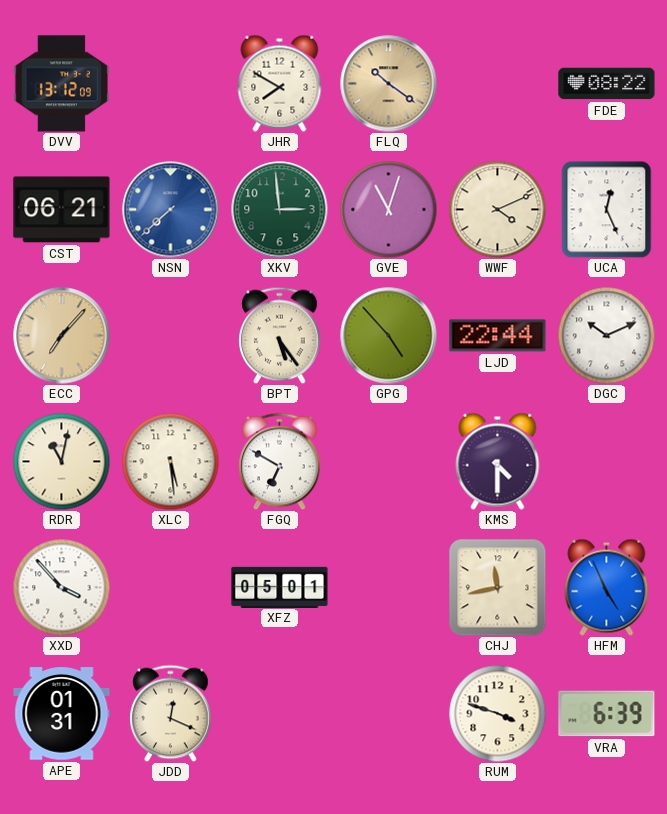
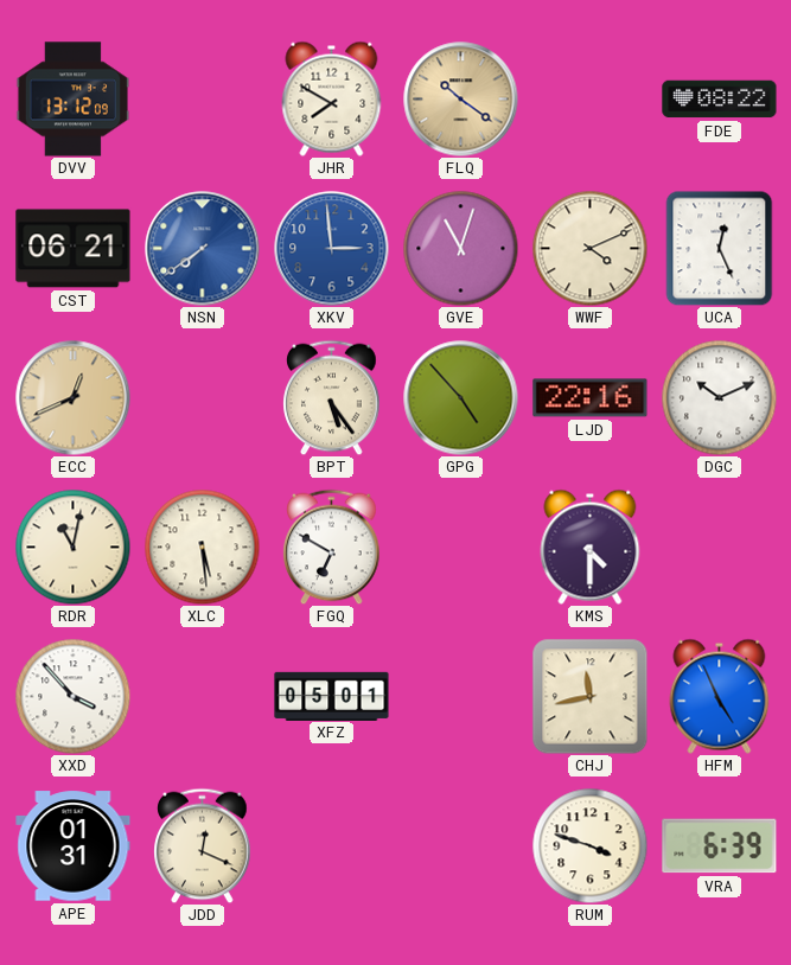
NSN: 7:38 -> 7:39 (203, 249)
XKV dial: green -> blue (332, 249)
ECC: 7:07 -> 12:41 (74, 398)
LJD: 22:44 -> 22:16 (591, 398)
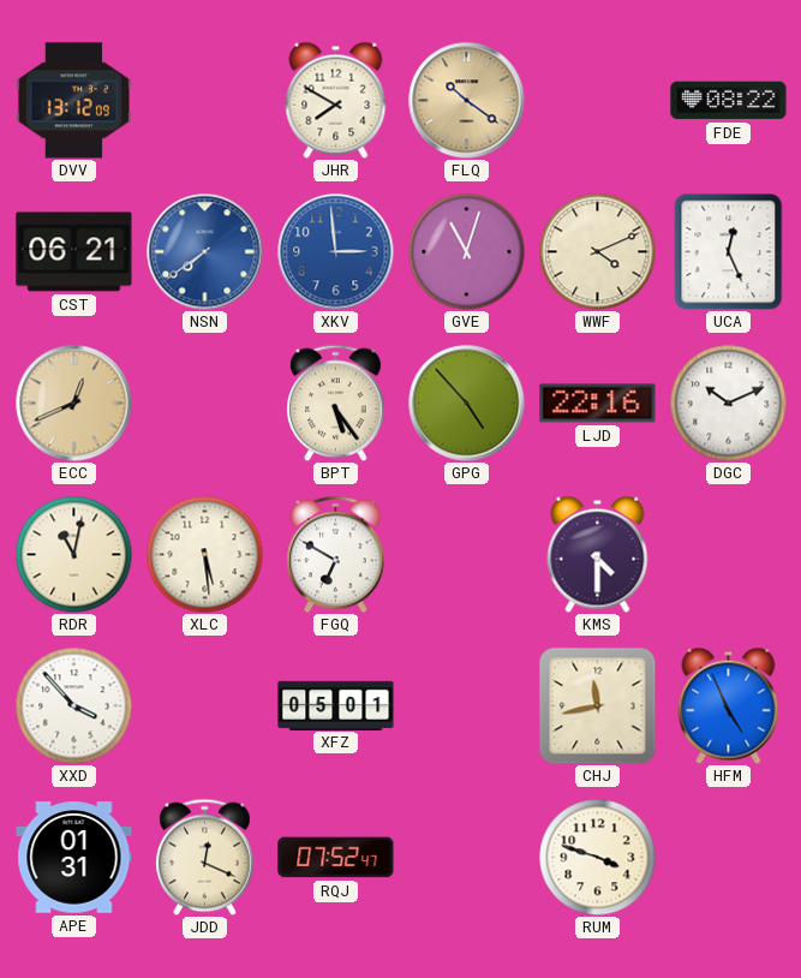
RQJ: none -> 07:52 (336, 858)
VRA: 6:39 -> none (720, 846)
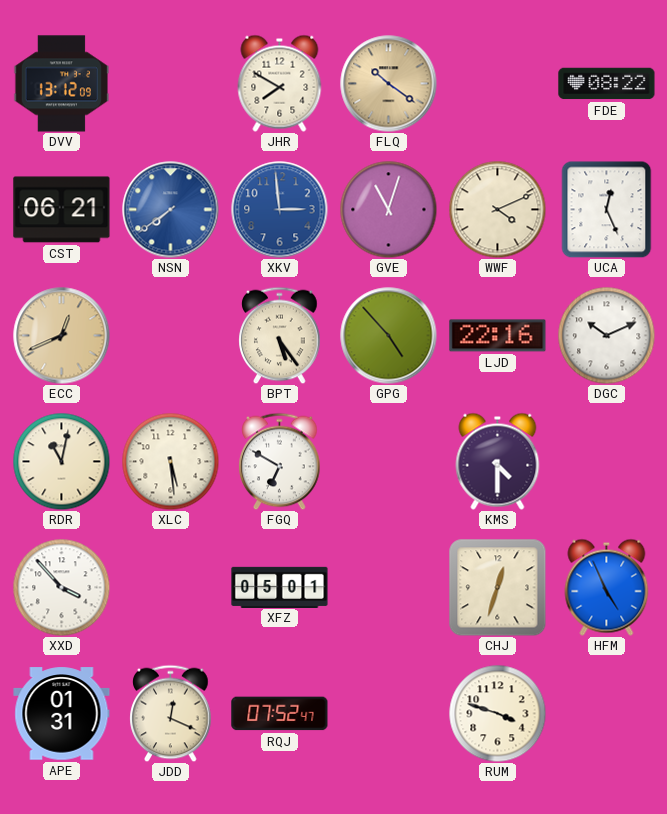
CHJ: 11:43 -> 12:33 (498, 588)
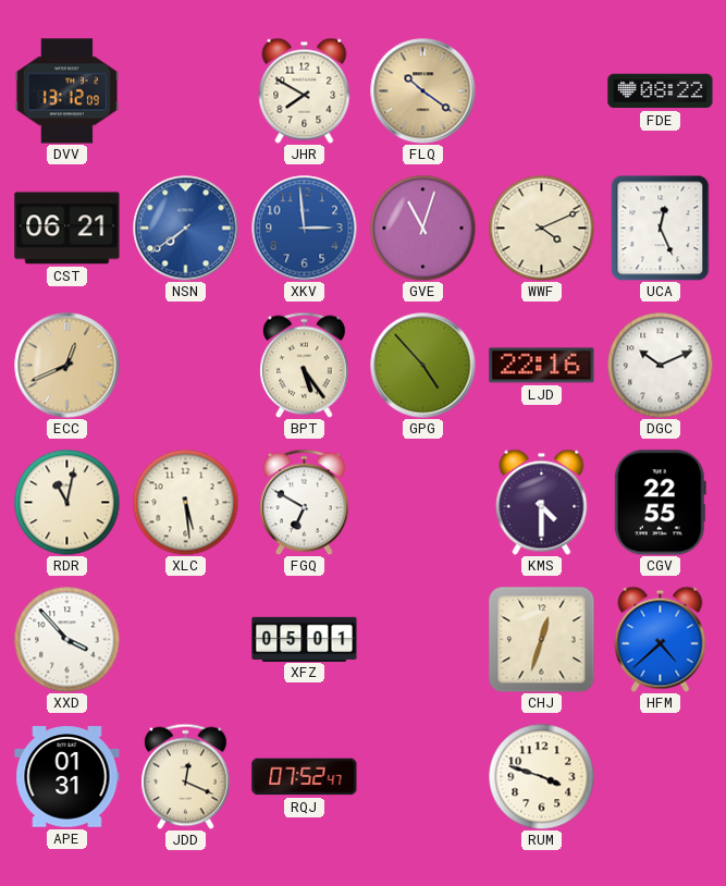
CGV: none -> 22:55 (660, 503)
HFM: 4:56 -> 4:38 (661, 639)
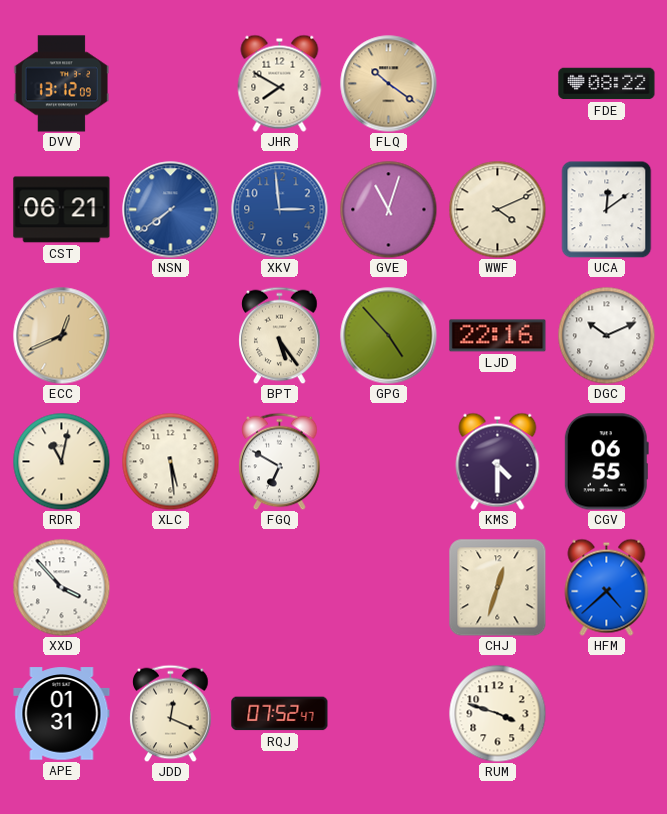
UCA: 12:26 -> 12:09 (607, 209)
CGV: 22:55 -> 06:55 (606, 462)
XFZ: 05:01 -> none (305, 639)
